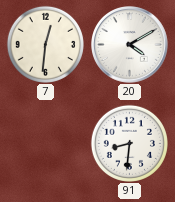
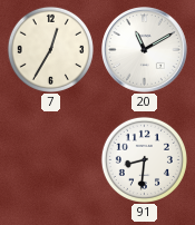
7: 12:31 -> 12:35 (50, 49)
20: 4:10 -> 11:10 (145, 50)
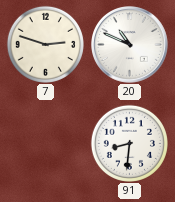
7: 12:35 -> 2:48 (45, 44)
20: 11:10 -> 10:49 (130, 45)
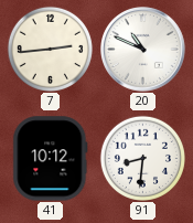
7: 2:48 -> 2:44 (50, 49)
41: none -> 10:12 (51, 159)
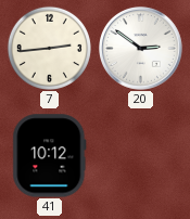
20: 10:49 -> 2:51 (141, 49)
91: 8:31 -> none (142, 158)
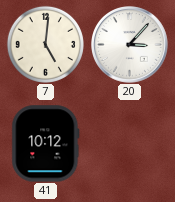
7: 2:44 -> 5:01 (45, 44)
20: 2:51 -> 3:07 (130, 45)
